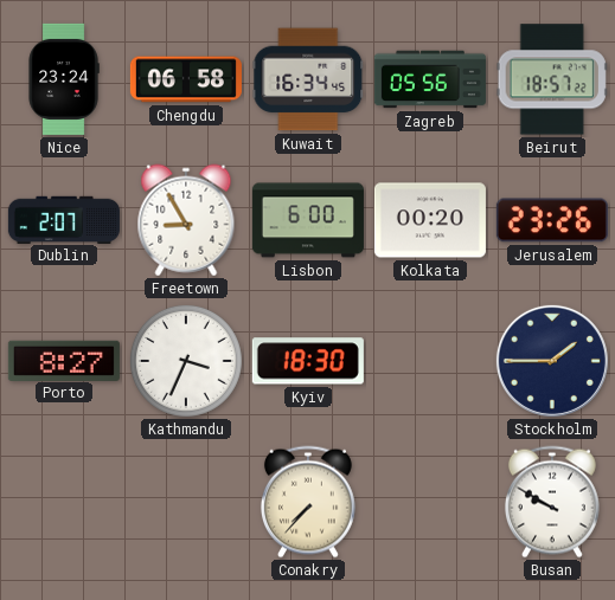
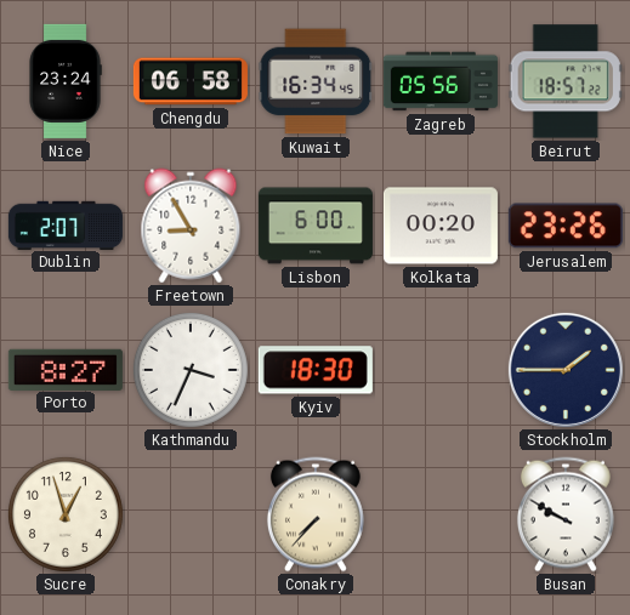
Sucre: none -> 12:57 (66, 514)
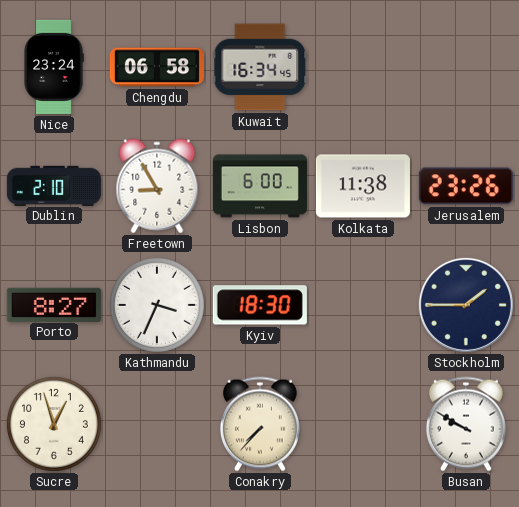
Zagreb: 05:56 -> none (441, 81)
Beirut: 18:57 -> none (566, 81)
Dublin: 2:07 -> 2:10 (54, 185)
Kolkata: 00:20 -> 11:38 (363, 186)
